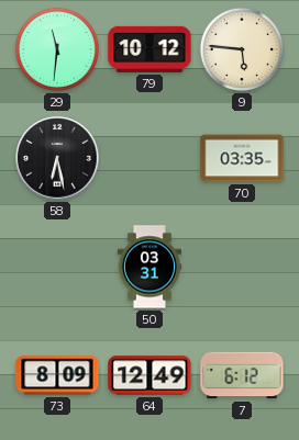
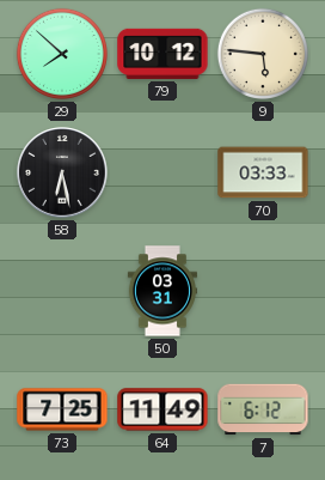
29: 11:31 -> 7:52 (62, 54)
70: 03:35 -> 03:33 (263, 172)
73: 8:09 -> 7:25 (62, 409)
64: 12:49 -> 11:49 (162, 409)
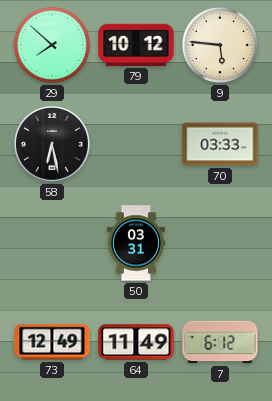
73: 7:25 -> 12:49 (52, 342)
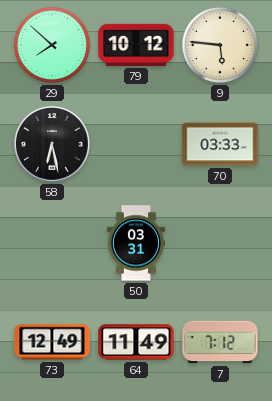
7: 6:12 -> 7:12 (220, 342)
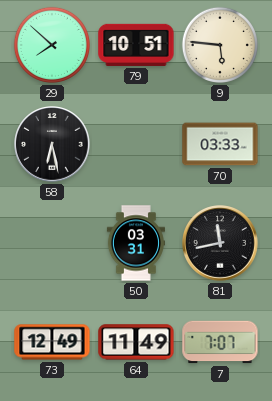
79: 10:12 -> 10:51 (136, 45)
81: none -> 11:43 (220, 243)
7: 7:12 -> 7:07 (220, 342)
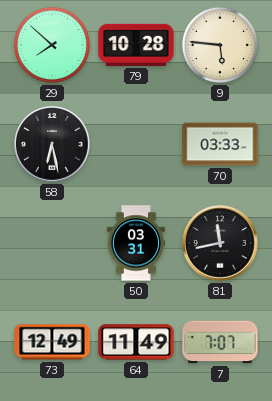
79: 10:51 -> 10:28 (136, 45)
